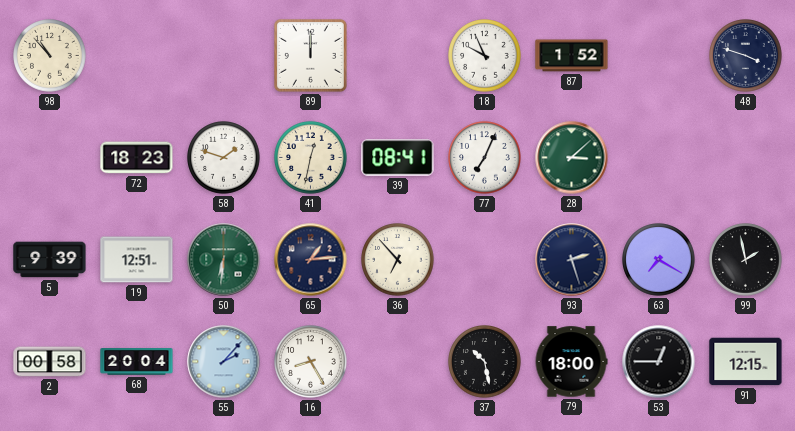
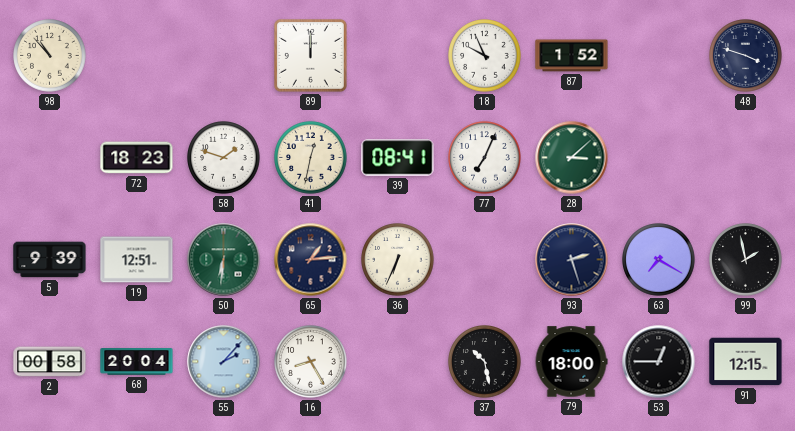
36: 6:53 -> 6:34 (398, 260)
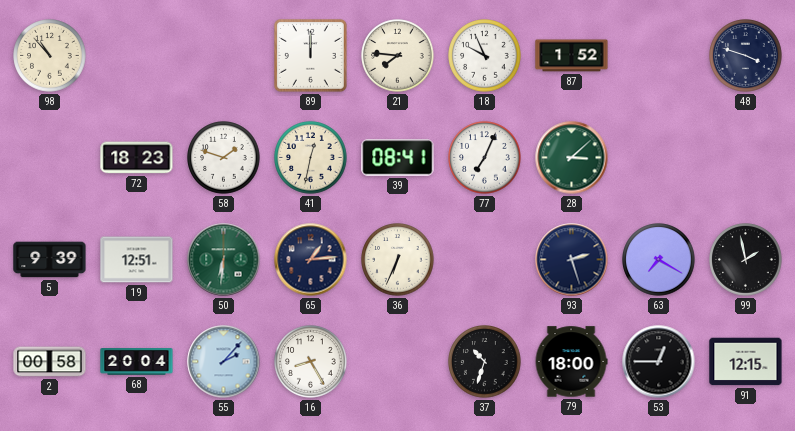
21: none -> 7:46 (398, 56)
37: 10:28 -> 10:33 (485, 362)
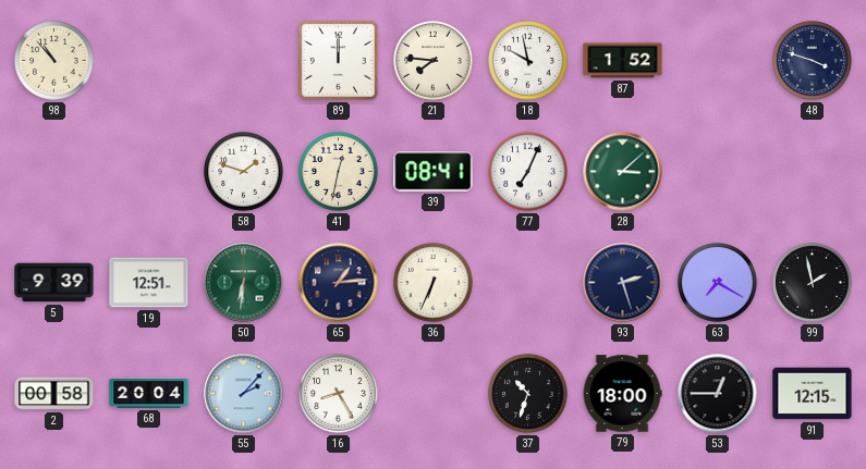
18: 9:56 -> 9:58 (528, 61)
72: 18:23 -> none (137, 158)
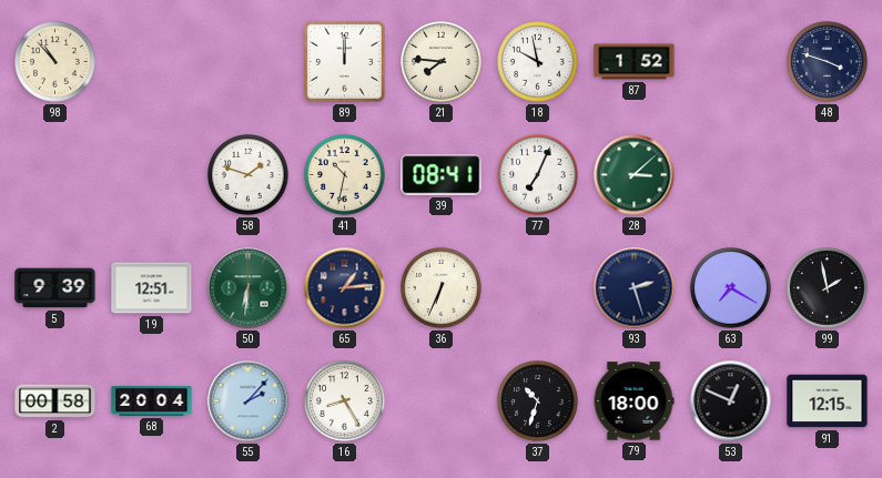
41: 12:32 -> 10:32 (345, 175)
53: 12:45 -> 12:49 (731, 401)
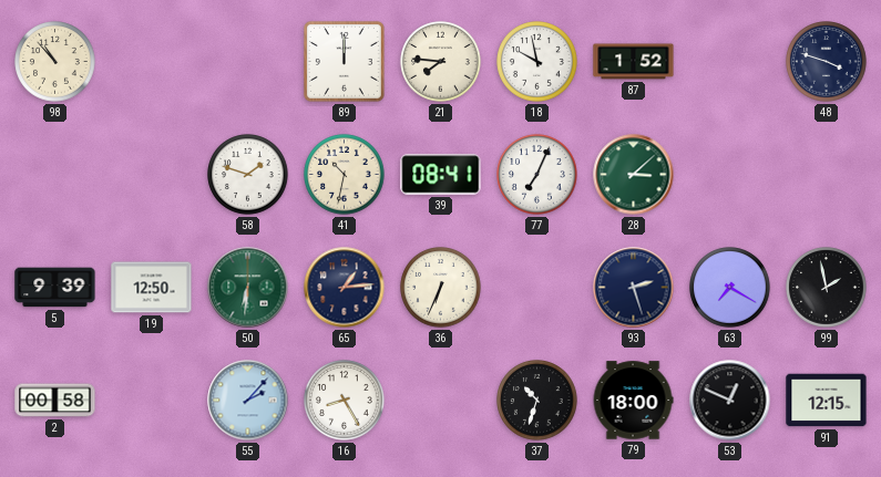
19: 12:51 -> 12:50 (152, 288)
68: 20:04 -> none (152, 401)
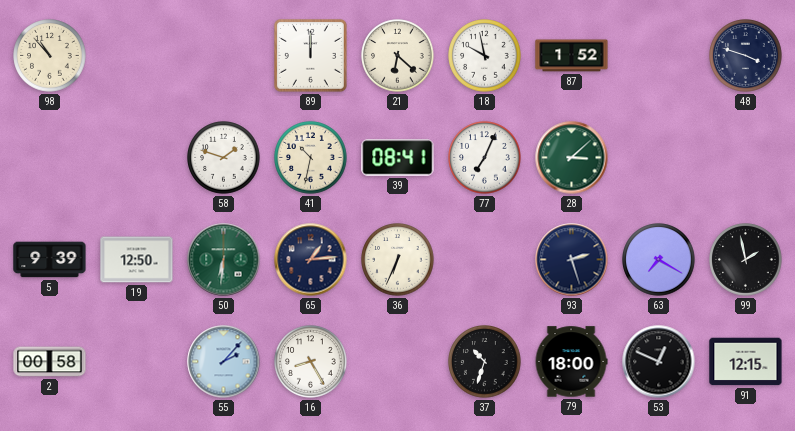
21: 7:46 -> 6:22 (398, 56)
